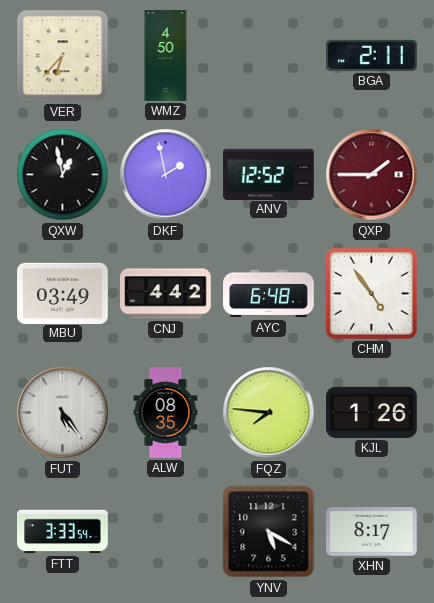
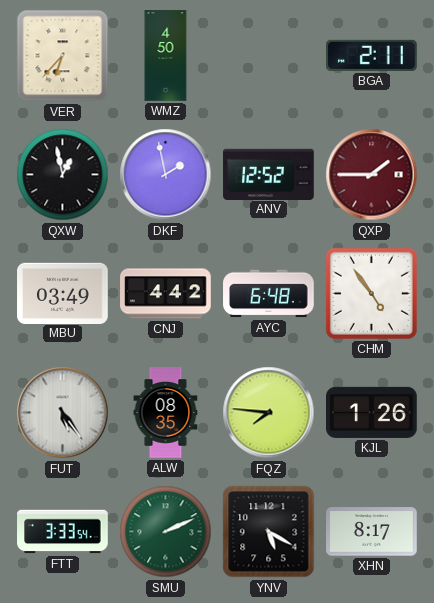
SMU: none -> 2:11 (166, 532)
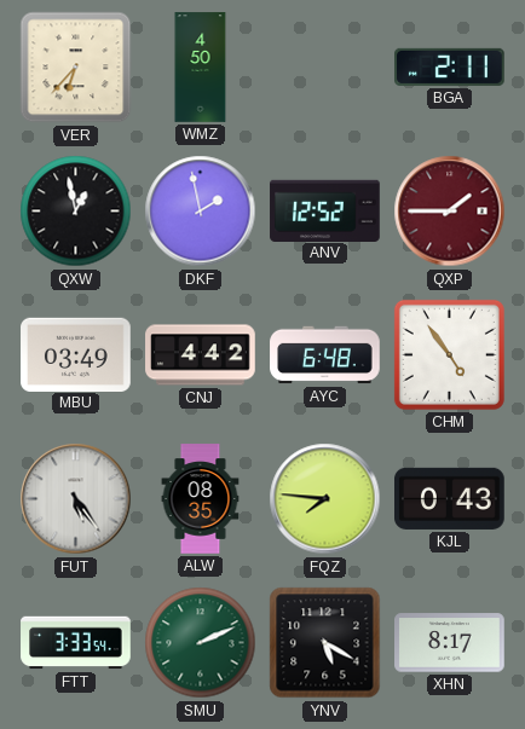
KJL: 1:26 -> 0:43 (450, 498)
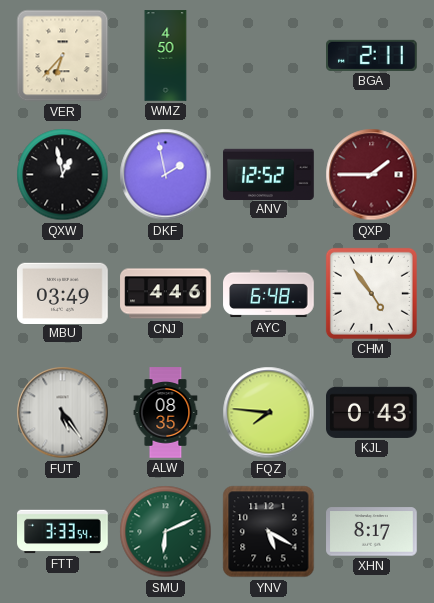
CNJ: 4:42 -> 4:46 (166, 294)
SMU: 2:11 -> 6:11 (166, 532)
